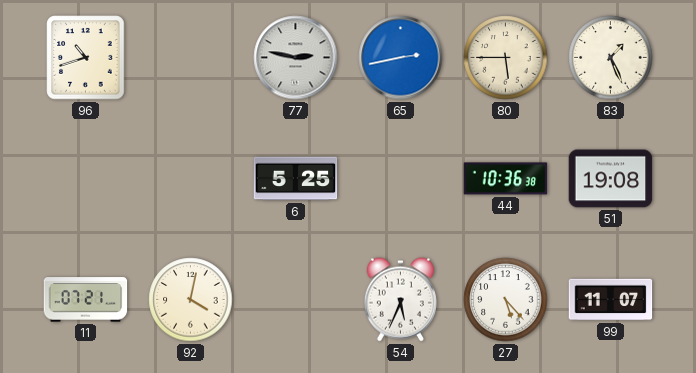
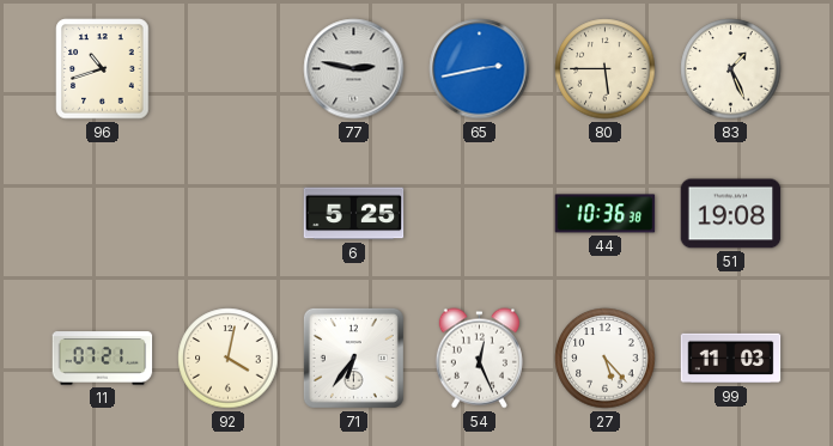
71: none -> 6:36 (353, 358)
54: 5:34 -> 12:26 (479, 359)
99: 11:07 -> 11:03 (731, 359)
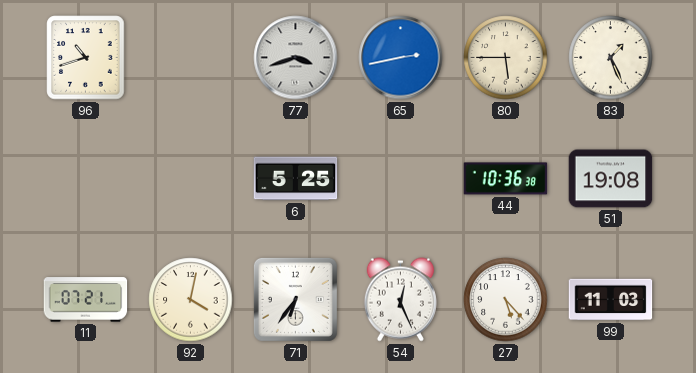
77: 2:47 -> 3:42 (296, 58)
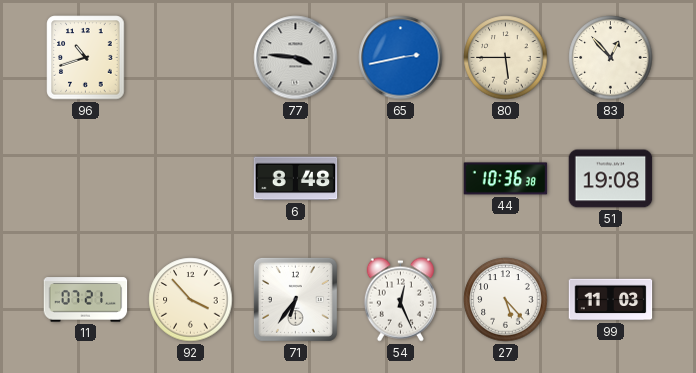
77: 3:42 -> 3:46 (296, 58)
83: 1:26 -> 12:53 (611, 58)
6: 5:25 -> 8:48 (296, 179)
92: 4:02 -> 3:53 (191, 300)
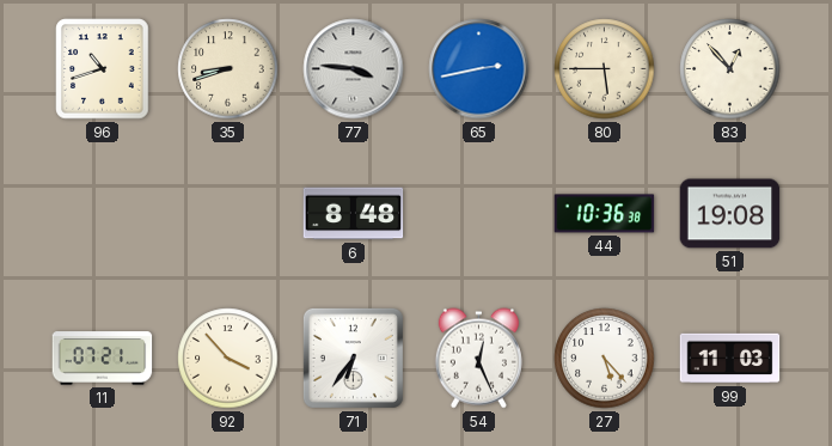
35: none -> 8:42 (228, 69)
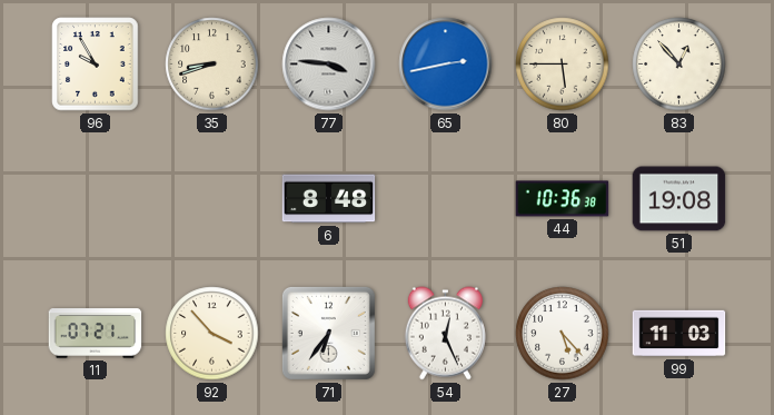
96: 10:42 -> 9:55 (96, 65)
